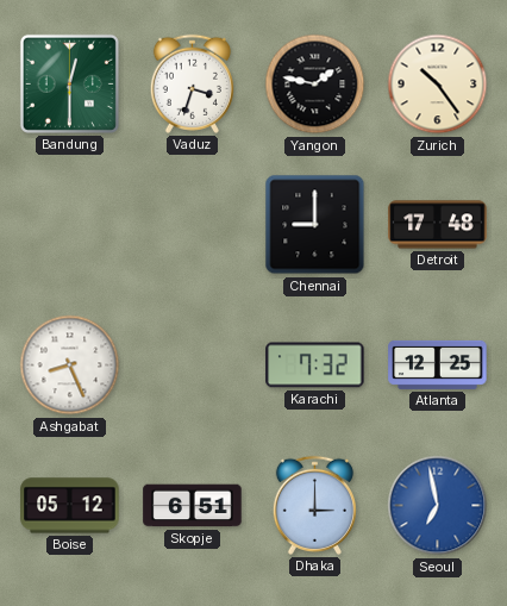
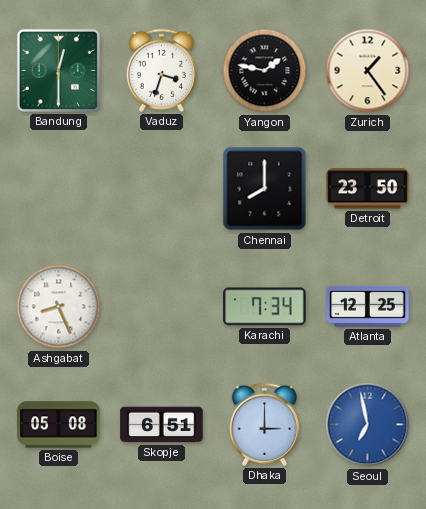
Zurich: 10:24 -> 1:24 (368, 71)
Chennai: 9:00 -> 8:00 (265, 189)
Detroit: 17:48 -> 23:50 (368, 189)
Karachi: 7:32 -> 7:34 (265, 307)
Boise: 05:12 -> 05:08 (59, 425)
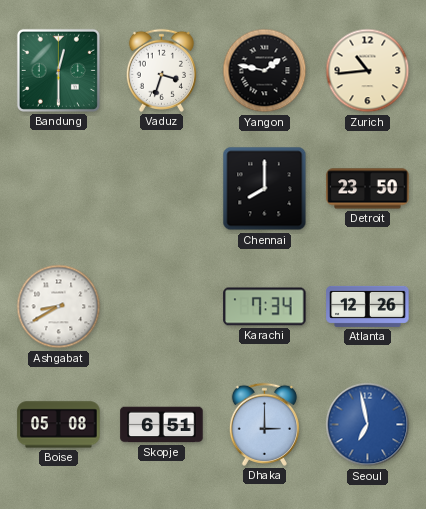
Zurich: 1:24 -> 10:44 (368, 71)
Ashgabat: 8:26 -> 8:40 (59, 307)
Atlanta: 12:25 -> 12:26 (368, 306)
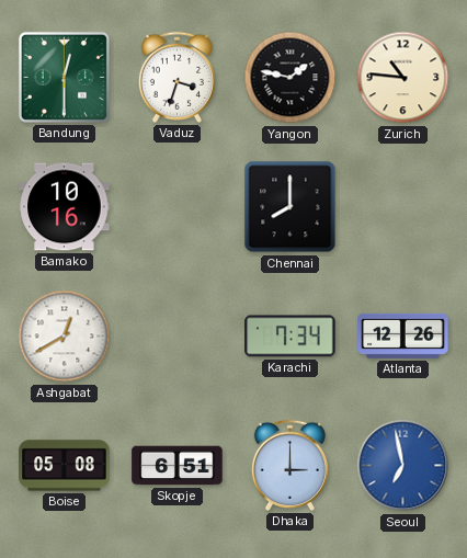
Zurich: 10:44 -> 10:46 (403, 78)
Bamako: none -> 10:16 (65, 207)
Detroit: 23:50 -> none (368, 189)
Ashgabat: 8:40 -> 12:40 (65, 337)
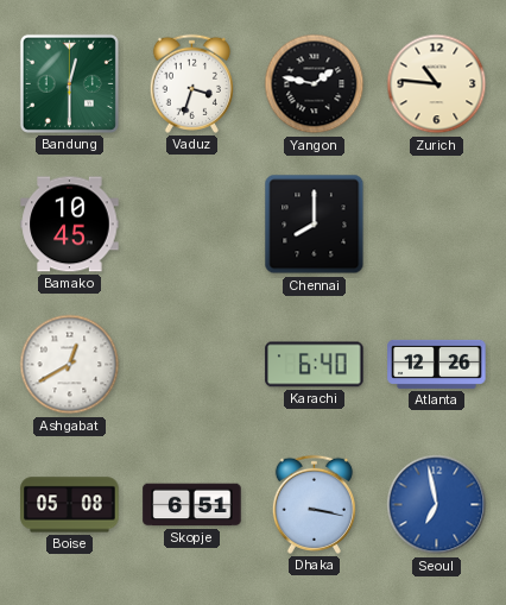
Bamako: 10:16 -> 10:45 (70, 225)
Karachi: 7:34 -> 6:40 (315, 365)
Dhaka: 3:00 -> 3:17 (314, 504)
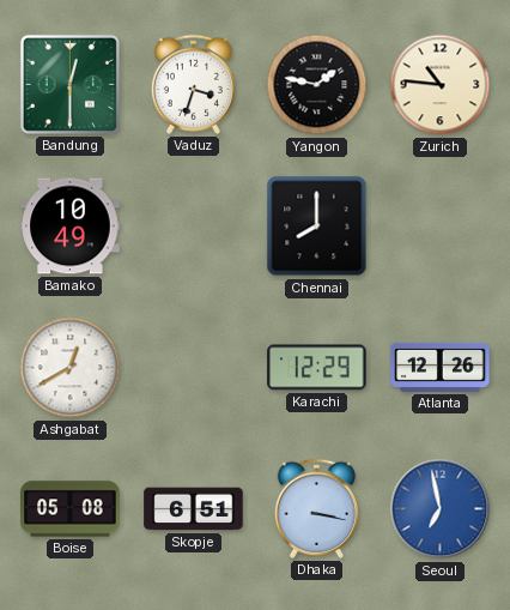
Bamako: 10:45 -> 10:49 (71, 227)
Karachi: 6:40 -> 12:29 (317, 368)
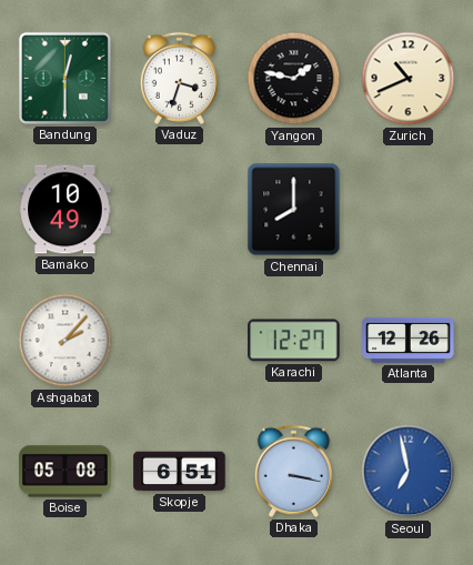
Zurich: 10:46 -> 10:41 (409, 79)
Ashgabat: 12:40 -> 2:07 (66, 341)
Karachi: 12:29 -> 12:27 (294, 341)
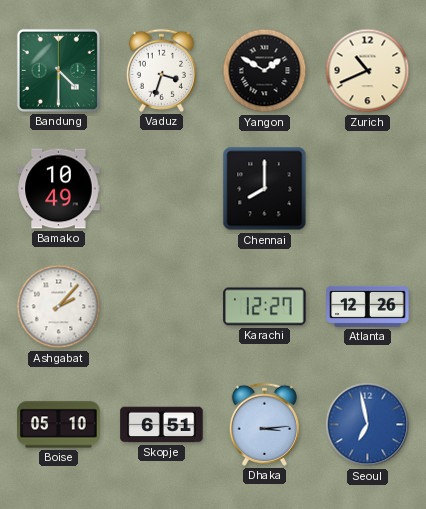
Bandung: 12:30 -> 4:30 (58, 70)
Yangon: 1:47 -> 1:50 (265, 71)
Boise: 05:08 -> 05:10 (59, 425)
Dhaka: 3:17 -> 3:14 (264, 424)
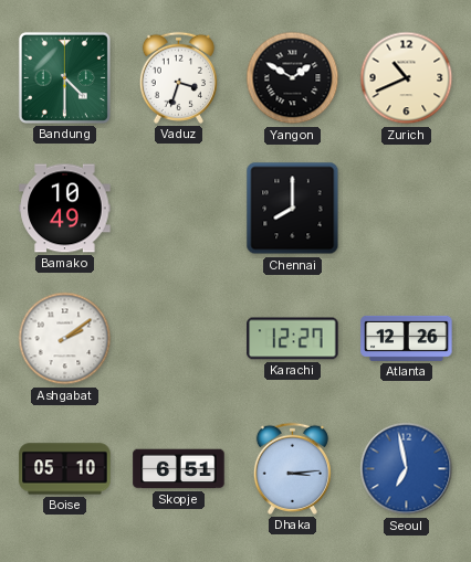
Ashgabat: 2:07 -> 2:09 (65, 339)
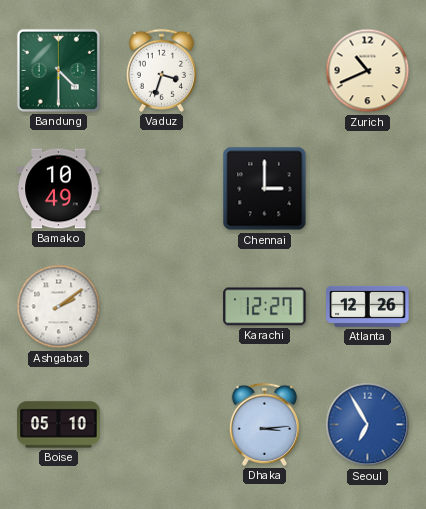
Yangon: 1:50 -> none (293, 78)
Chennai: 8:00 -> 3:00 (265, 189)
Skopje: 6:51 -> none (179, 469)
Seoul: 6:58 -> 6:55 (368, 425)
